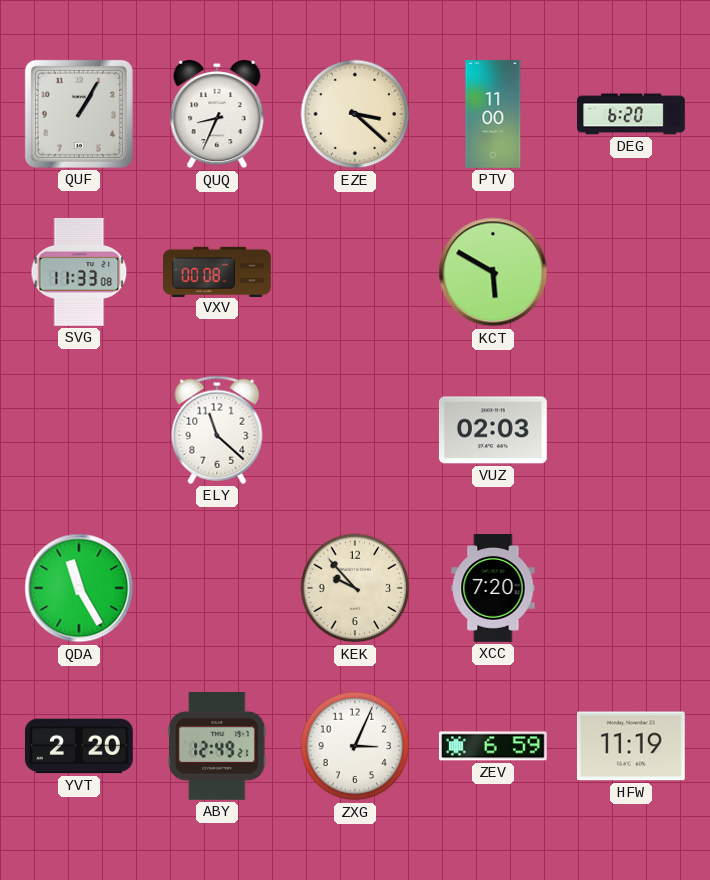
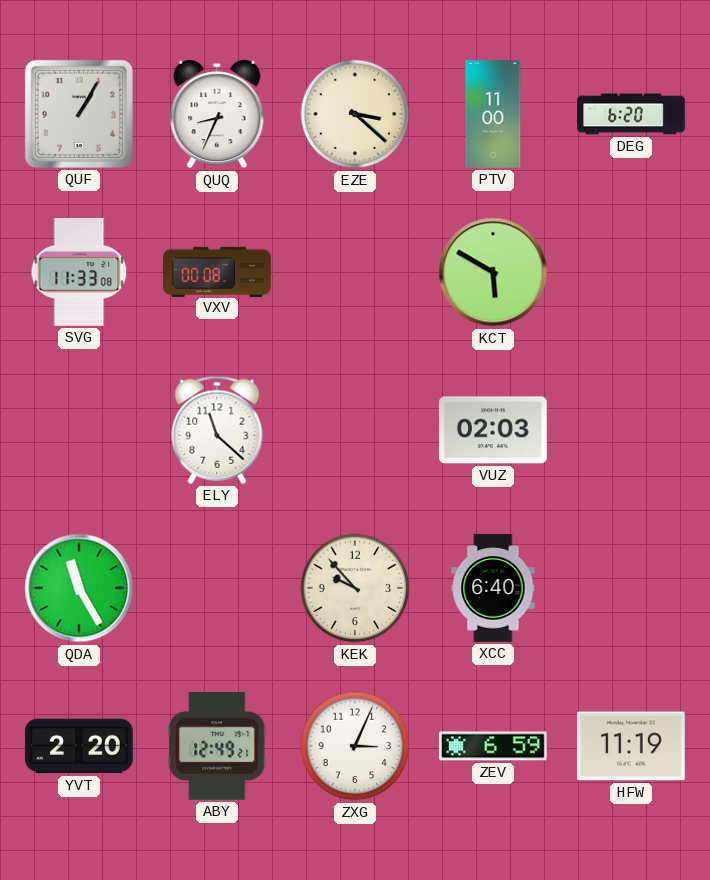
XCC: 7:20 -> 6:40 (493, 588)
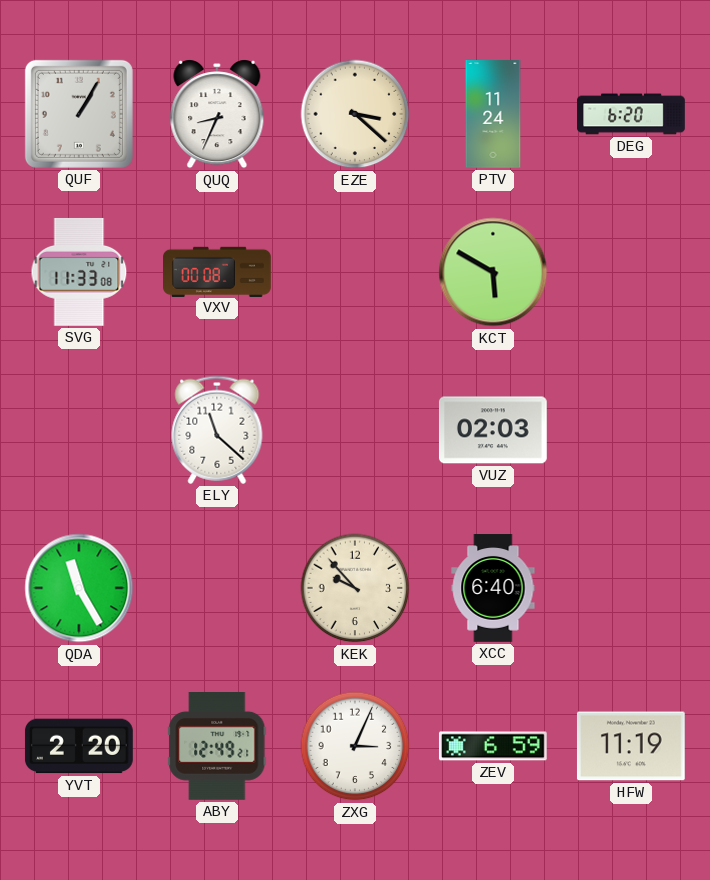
PTV: 11:00 -> 11:24 (493, 115)
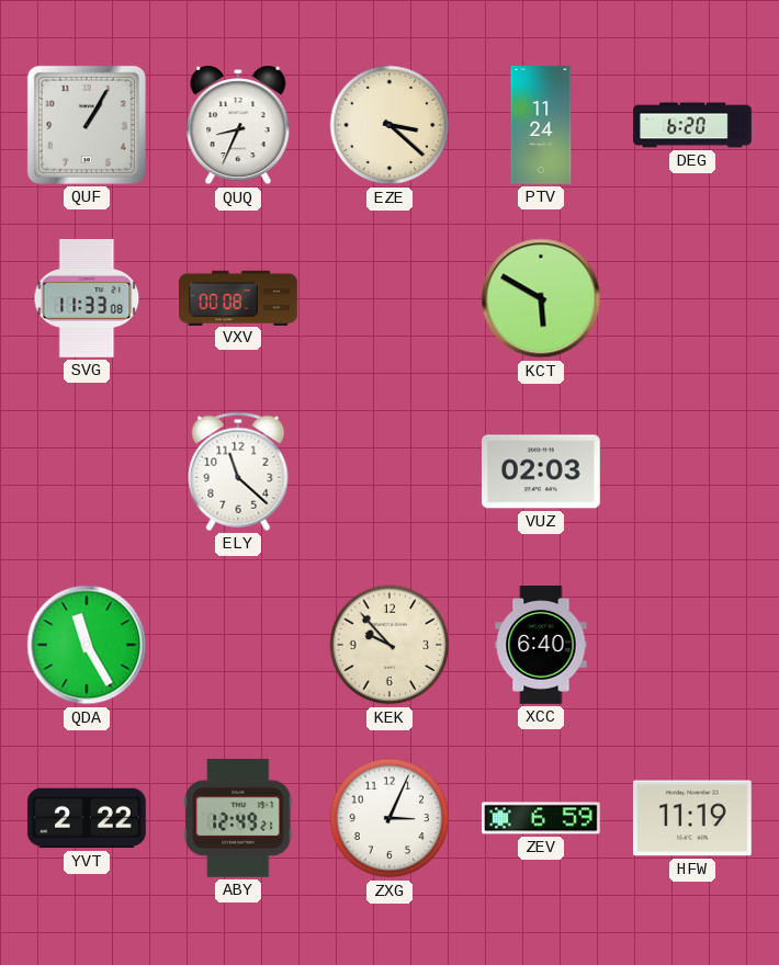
YVT: 2:20 -> 2:22 (87, 818)
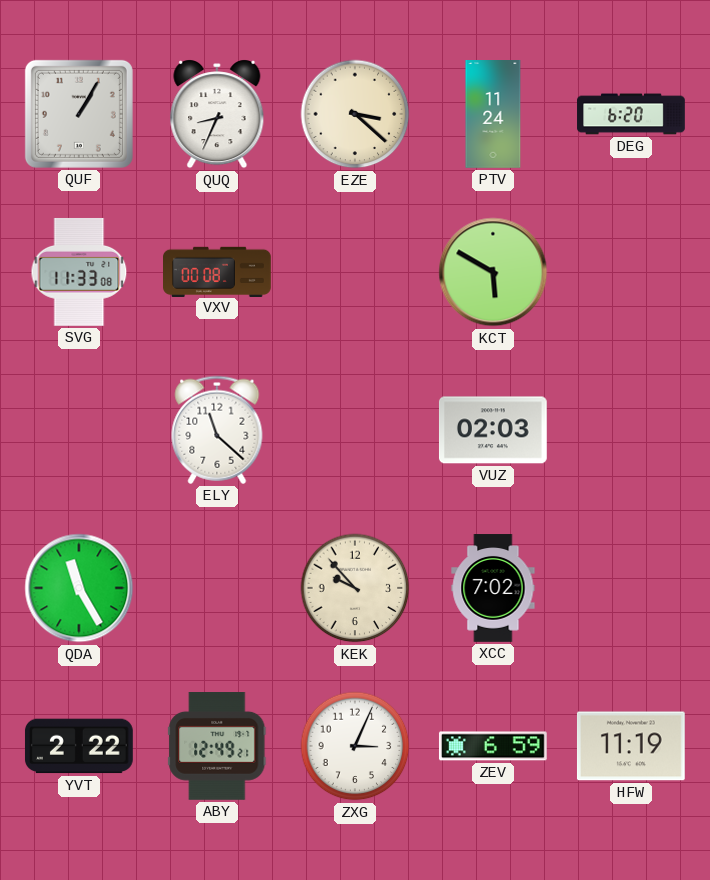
XCC: 6:40 -> 7:02 (493, 588)
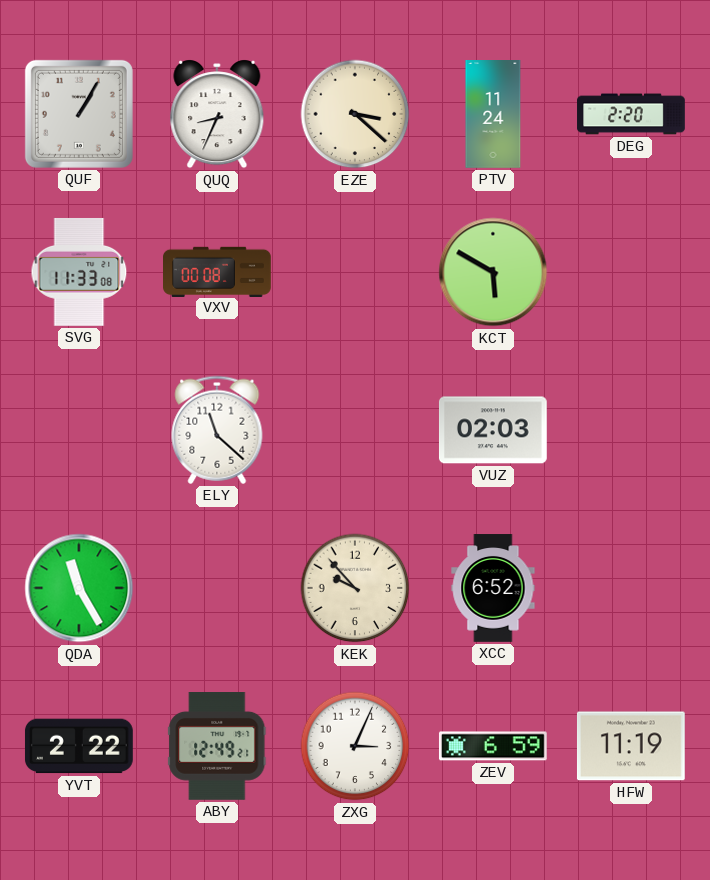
DEG: 6:20 -> 2:20 (631, 114)
XCC: 7:02 -> 6:52 (493, 588)
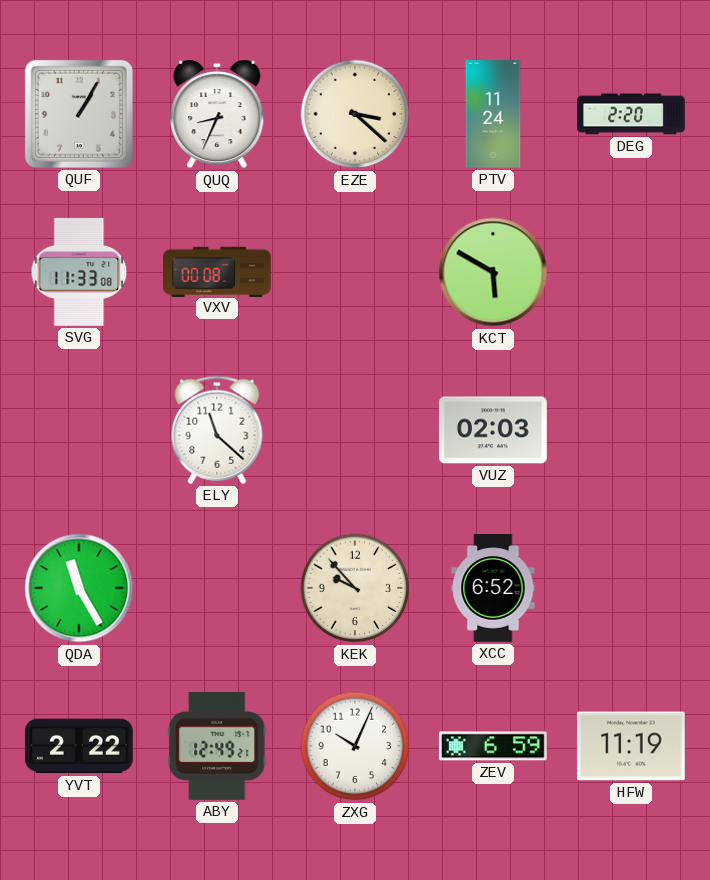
ZXG: 3:04 -> 10:04 (355, 746)
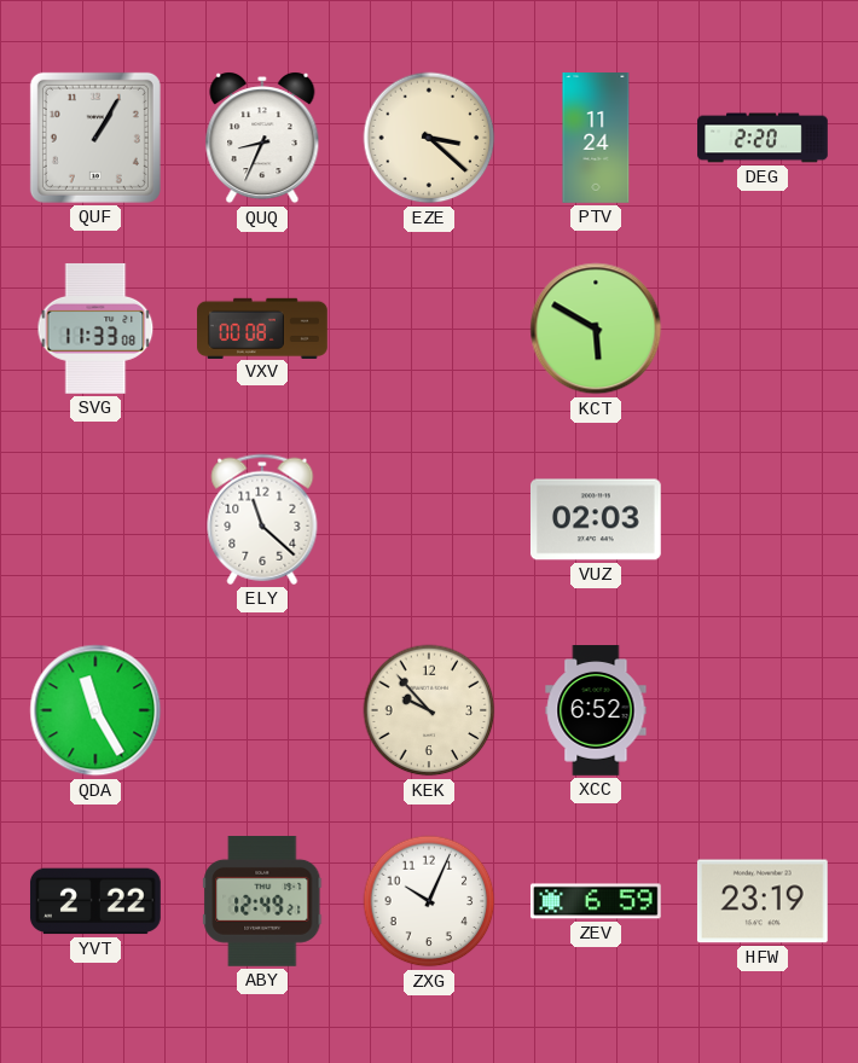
HFW: 11:19 -> 23:19 (763, 901)
